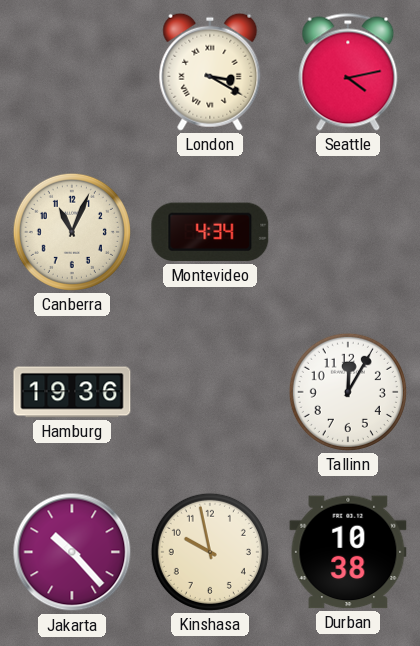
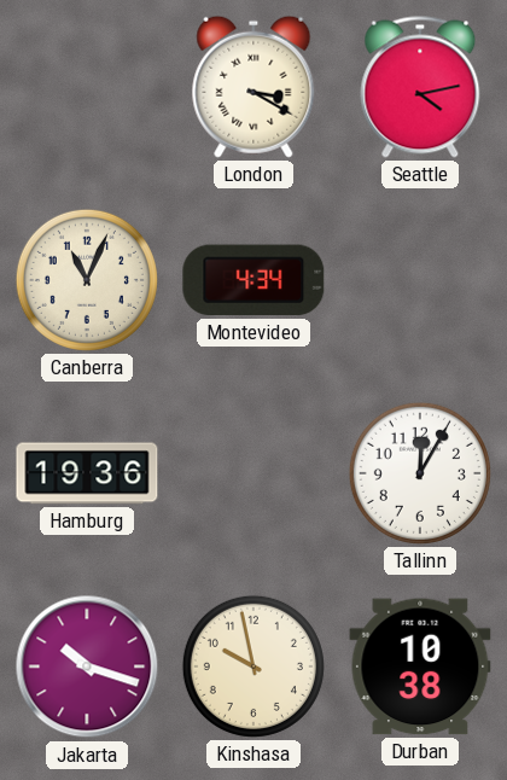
Jakarta: 10:23 -> 10:18 (87, 667)
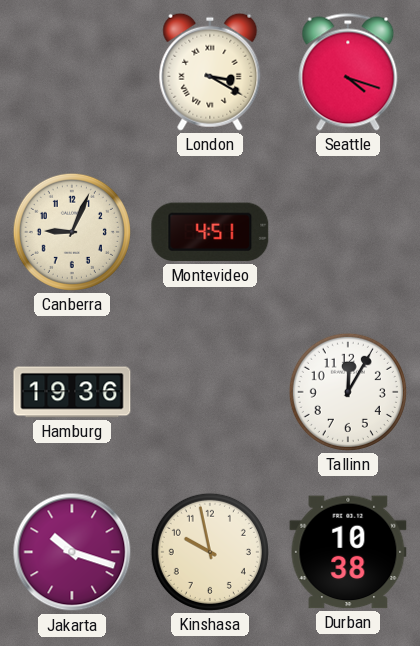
Seattle: 4:13 -> 4:18 (348, 72)
Canberra: 11:04 -> 9:04 (72, 232)
Montevideo: 4:34 -> 4:51 (210, 232)
